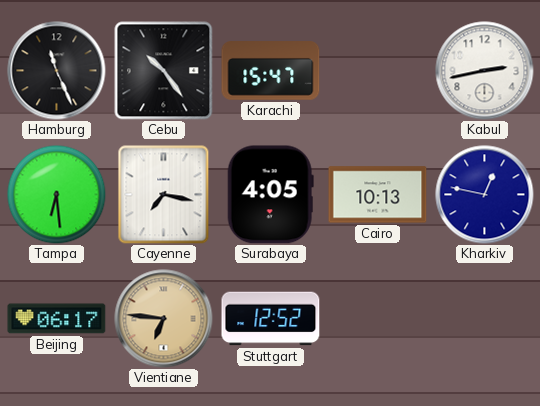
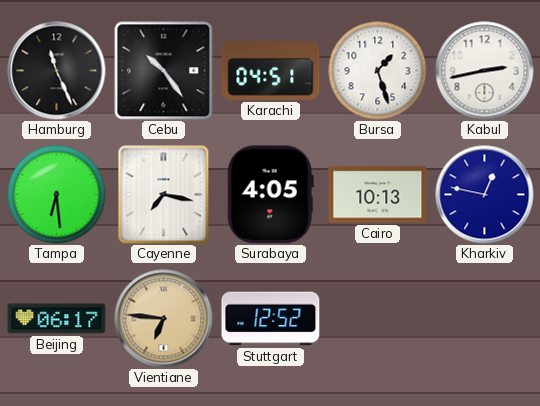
Karachi: 15:47 -> 04:51 (271, 71)
Bursa: none -> 1:27 (378, 71)
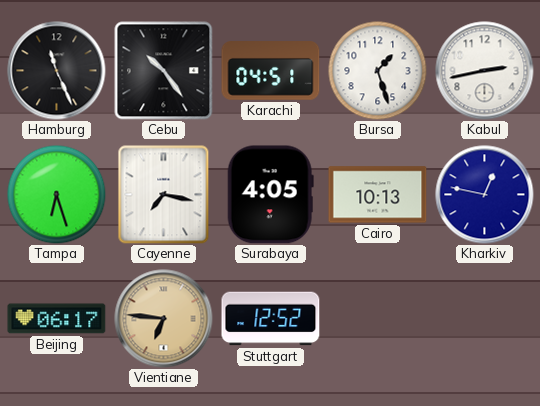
Tampa: 6:29 -> 6:27 (57, 195)
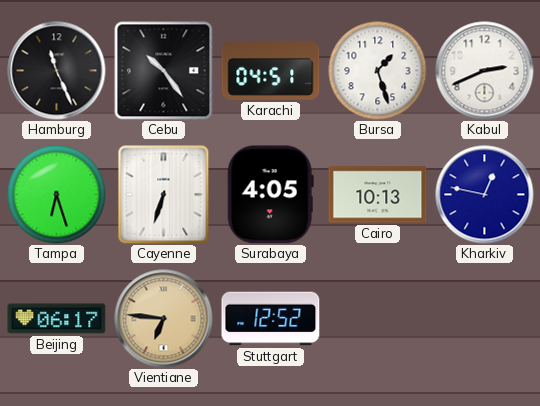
Kabul: 2:43 -> 2:41 (485, 71)
Cayenne: 7:17 -> 6:33 (164, 195)
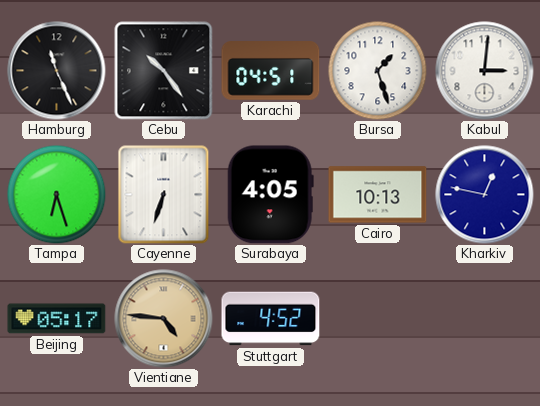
Kabul: 2:41 -> 3:01 (485, 71)
Beijing: 06:17 -> 05:17 (57, 319)
Vientiane: 6:46 -> 4:46 (164, 319)
Stuttgart: 12:52 -> 4:52 (271, 319)
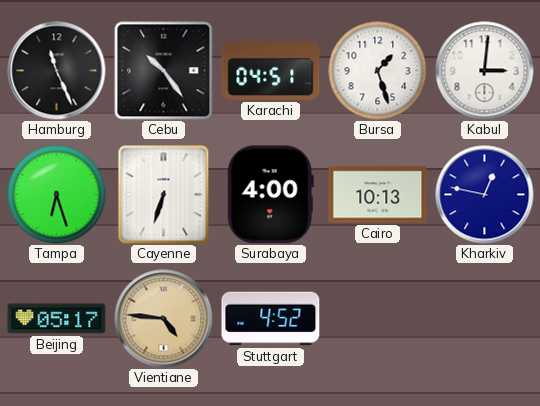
Surabaya: 4:05 -> 4:00 (270, 195)
